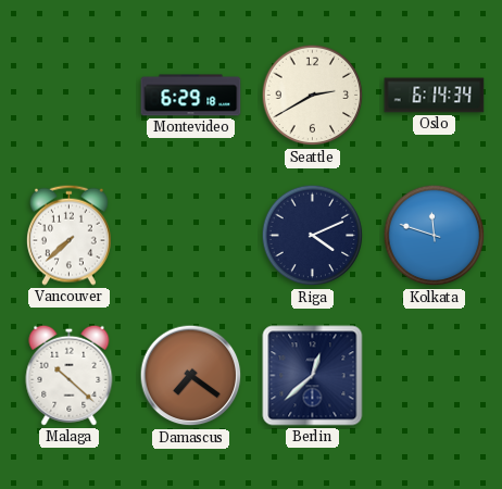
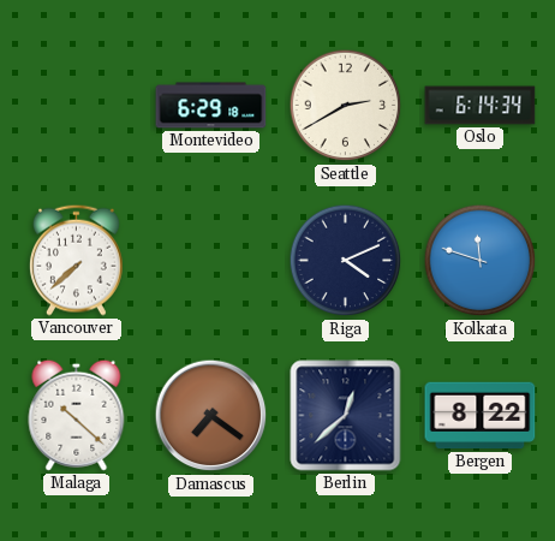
Bergen: none -> 8:22 (481, 416)
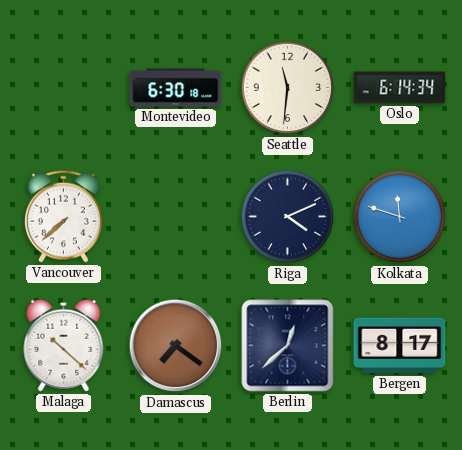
Montevideo: 6:29 -> 6:30 (176, 88)
Seattle: 2:40 -> 11:31 (288, 88)
Bergen: 8:22 -> 8:17 (400, 346)
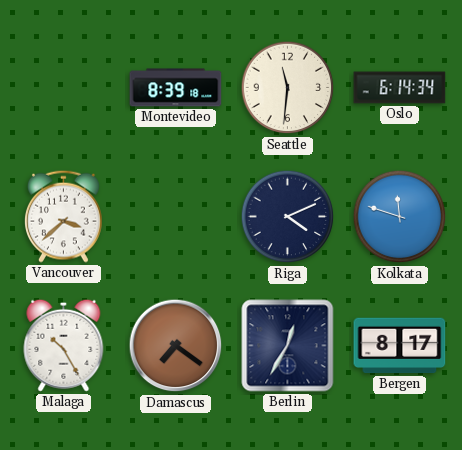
Montevideo: 6:30 -> 8:39 (176, 88)
Vancouver: 7:38 -> 3:38 (64, 216)
Malaga: 10:22 -> 10:25 (64, 345)
Berlin: 12:38 -> 12:35 (288, 346)
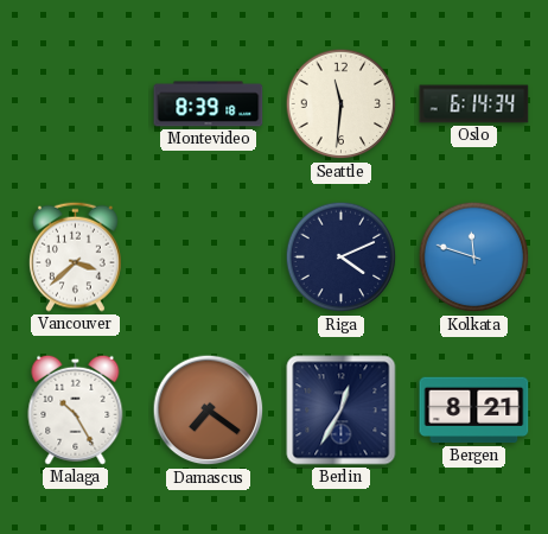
Bergen: 8:17 -> 8:21 (474, 411)
